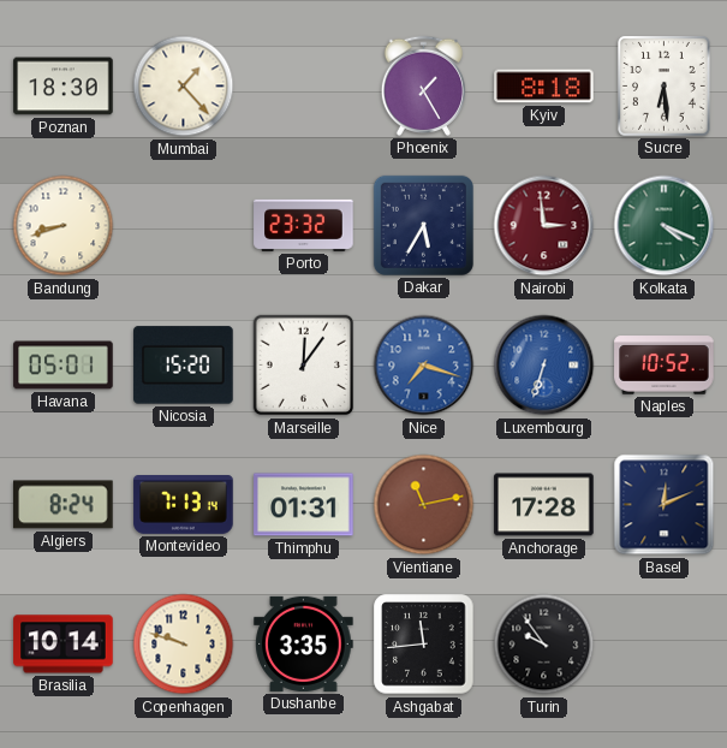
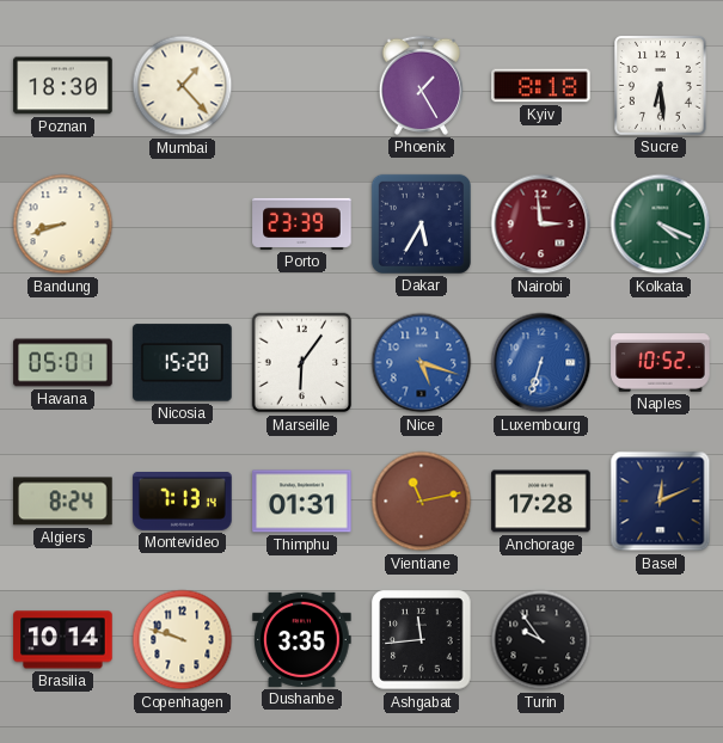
Porto: 23:32 -> 23:39 (302, 223)
Marseille: 12:06 -> 6:06 (302, 363)
Nice: 7:18 -> 5:18 (422, 363)
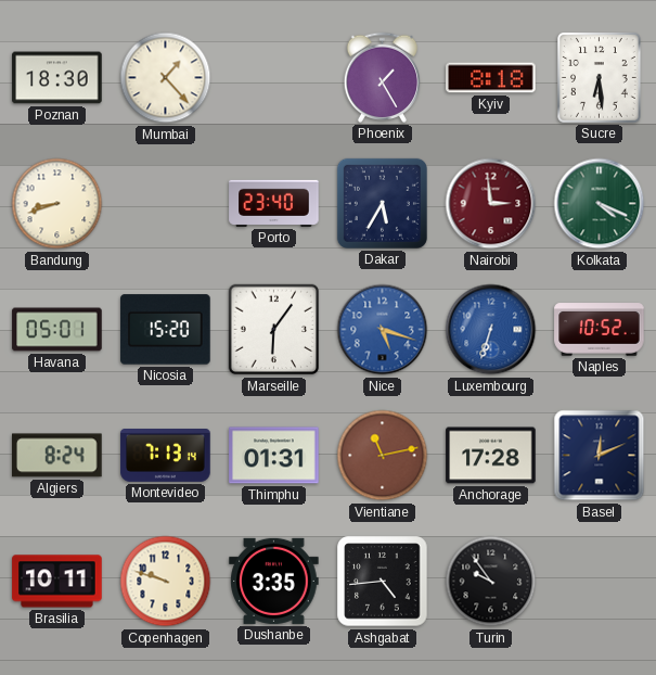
Porto: 23:39 -> 23:40 (274, 203)
Brasilia: 10:14 -> 10:11 (57, 582)
Ashgabat: 11:44 -> 4:44 (383, 582)
